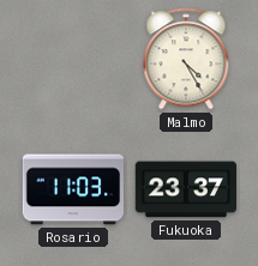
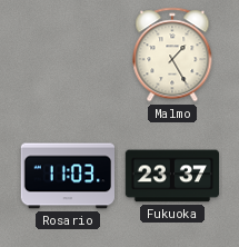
Malmo: 4:25 -> 1:25 (172, 55)
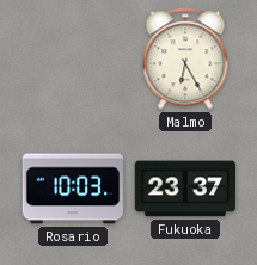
Malmo: 1:25 -> 6:25 (185, 58)
Rosario: 11:03 -> 10:03 (72, 189)
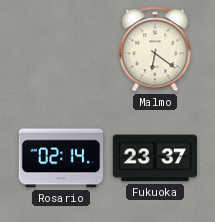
Malmo: 6:25 -> 6:21 (155, 49)
Rosario: 10:03 -> 02:14 (60, 158)
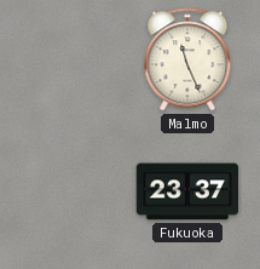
Malmo: 6:21 -> 11:26 (187, 59)
Rosario: 02:14 -> none (60, 158)
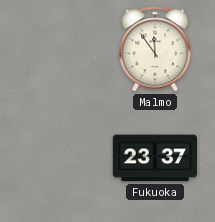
Malmo: 11:26 -> 11:54 (155, 49)
